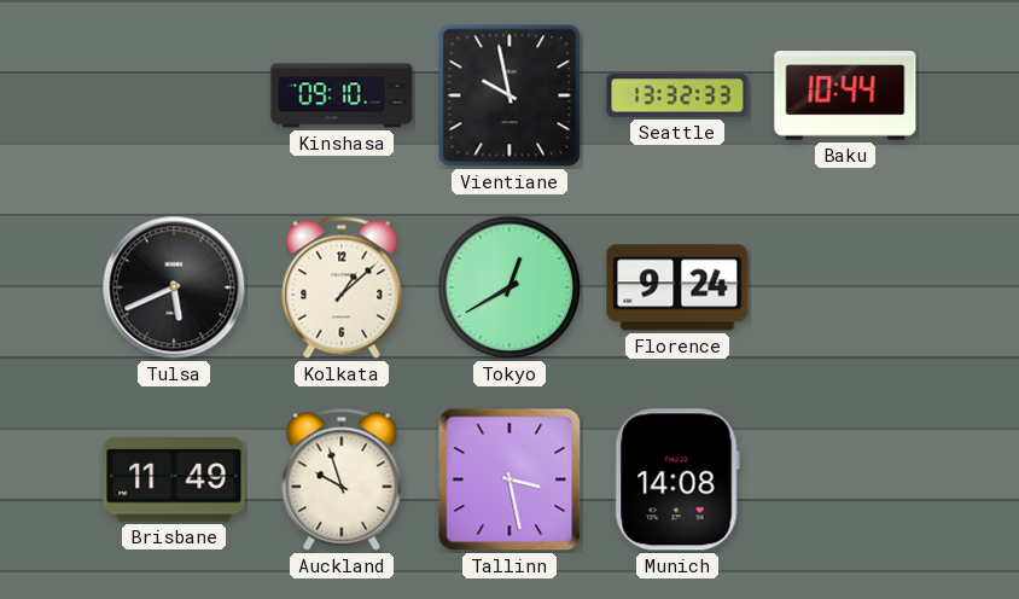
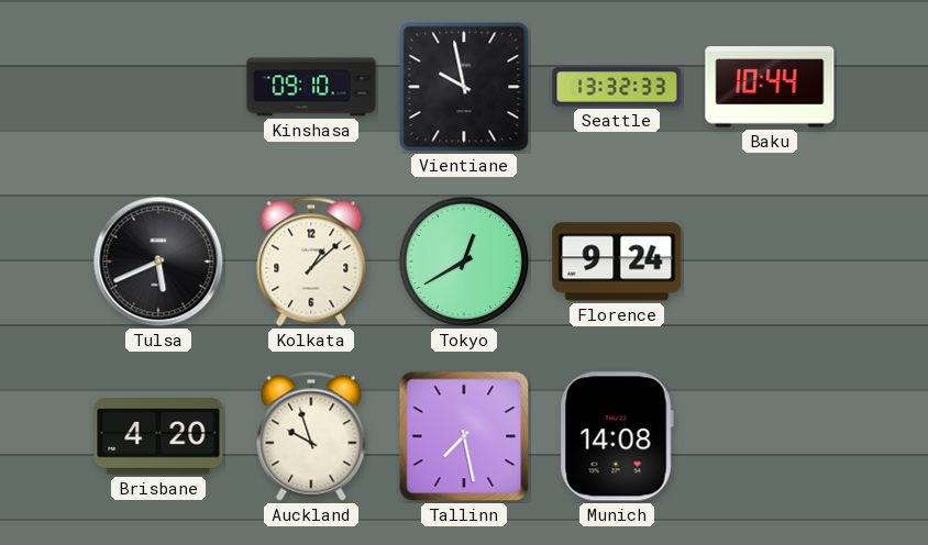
Brisbane: 11:49 -> 4:20 (158, 436)
Tallinn: 3:28 -> 7:28 (464, 436)
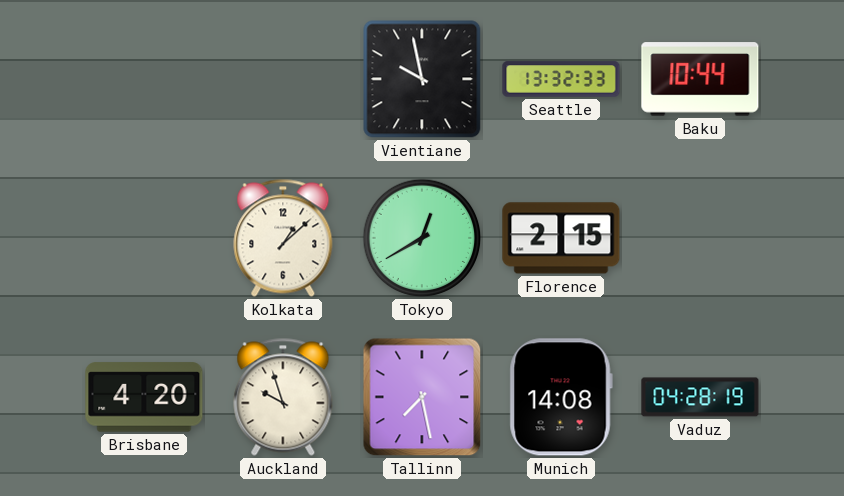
Kinshasa: 09:10 -> none (311, 87)
Tulsa: 5:41 -> none (158, 262)
Florence: 9:24 -> 2:15 (561, 238)
Vaduz: none -> 04:28 (700, 397)
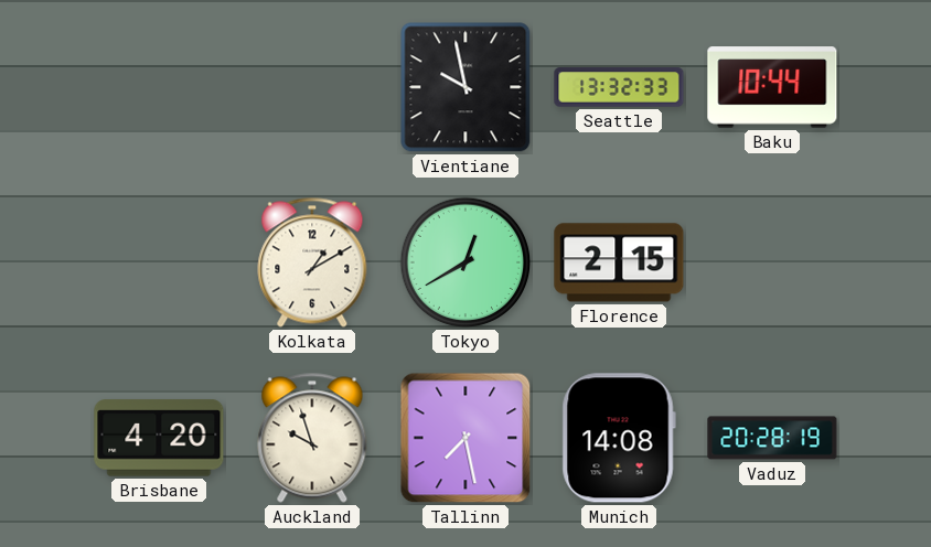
Kolkata: 1:08 -> 1:10 (312, 262)
Vaduz: 04:28 -> 20:28 (772, 438)
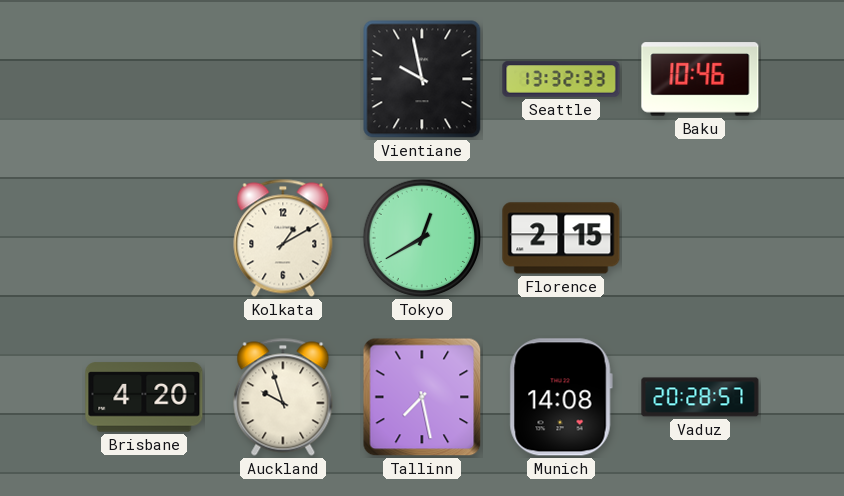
Baku: 10:44 -> 10:46 (700, 79)
Vaduz: 20:28:19 -> 20:28:57 (700, 397)
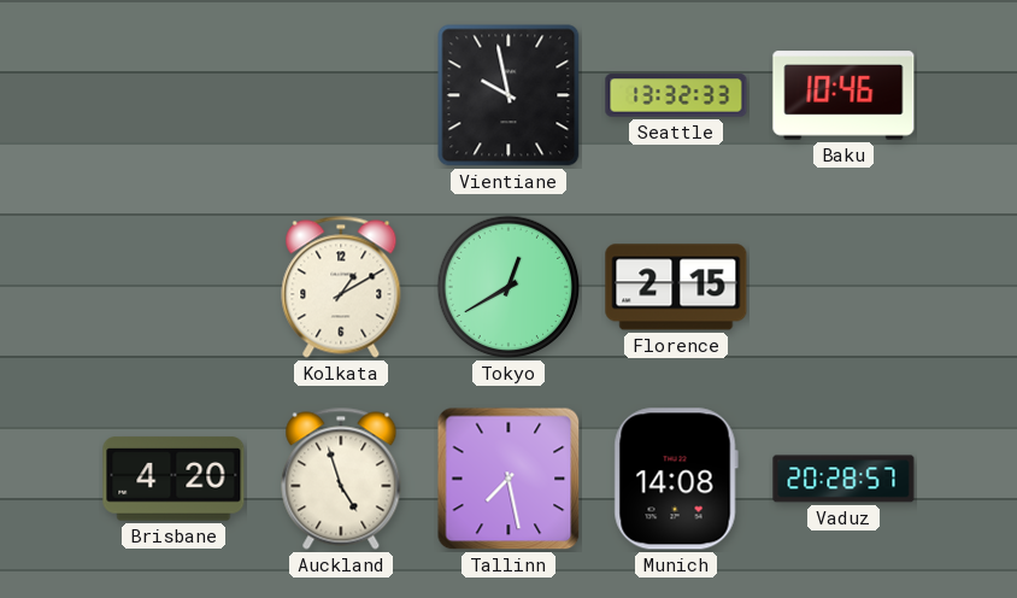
Auckland: 9:57 -> 4:57 (341, 479)
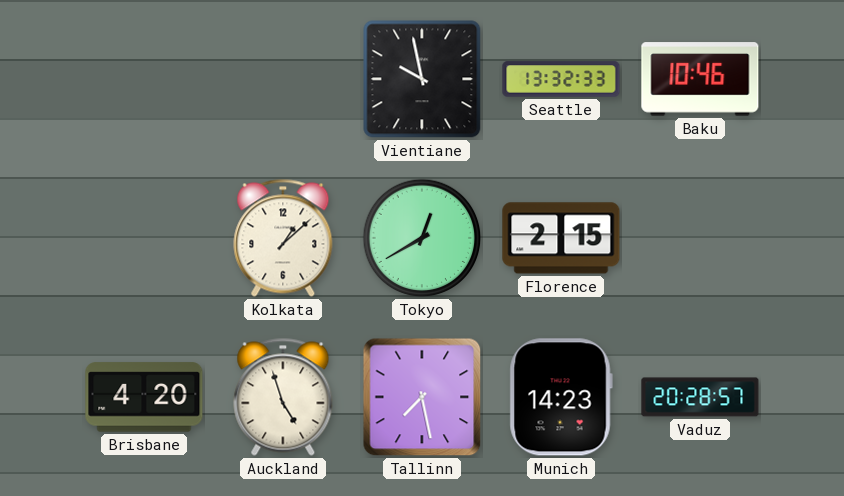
Kolkata: 1:10 -> 1:08 (283, 238)
Munich: 14:08 -> 14:23 (561, 397)
